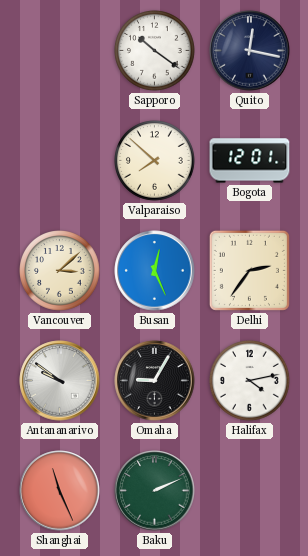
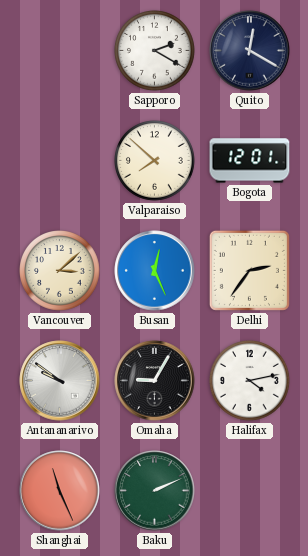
Sapporo: 10:21 -> 2:20 (155, 51)
Quito: 12:17 -> 12:20 (250, 51)
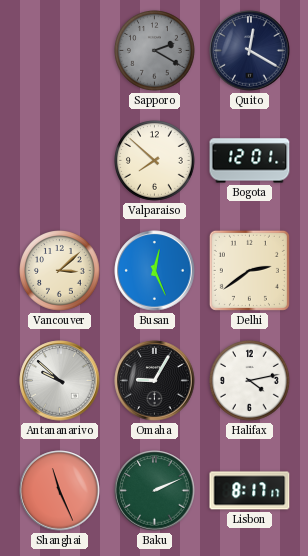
Sapporo dial: white -> grey (155, 51)
Delhi: 2:36 -> 2:39 (249, 270)
Antananarivo: 9:51 -> 9:52 (60, 381)
Lisbon: none -> 8:17 (250, 491)
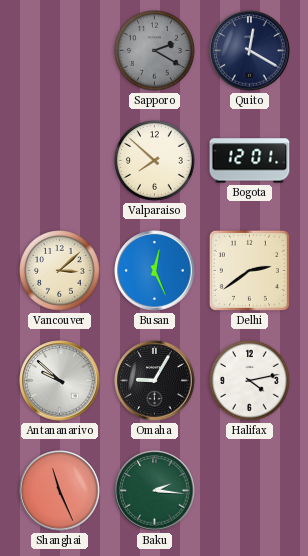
Baku: 2:11 -> 2:16 (155, 491)
Lisbon: 8:17 -> none (250, 491)
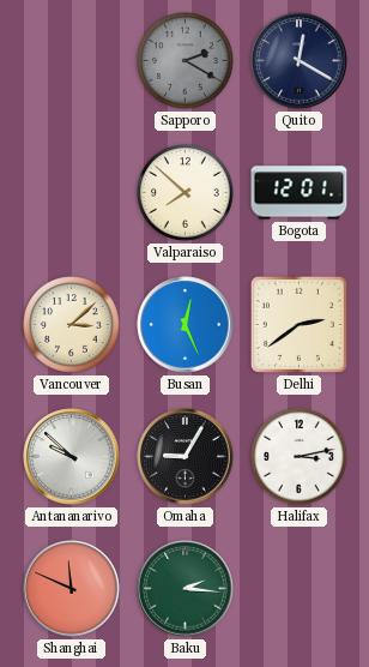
Halifax: 4:13 -> 3:13 (300, 457)
Shanghai: 11:26 -> 11:49 (72, 589)
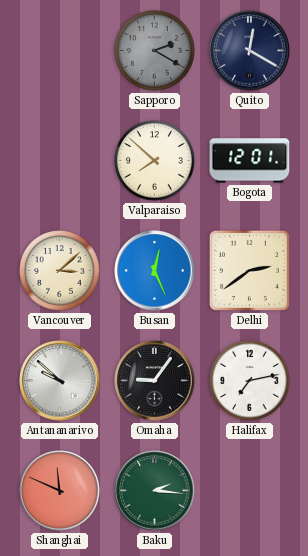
Omaha: 9:05 -> 9:06 (155, 381)
Halifax: 3:13 -> 7:13 (250, 381)
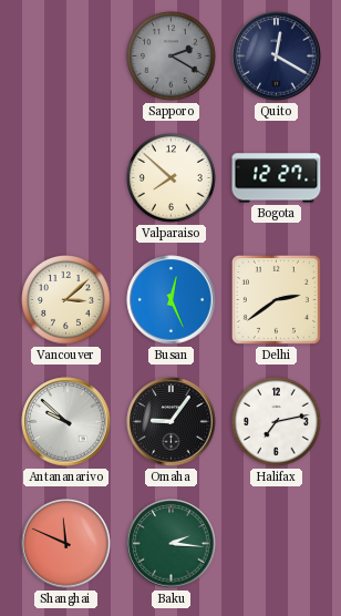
Bogota: 12:01 -> 12:27 (277, 178)
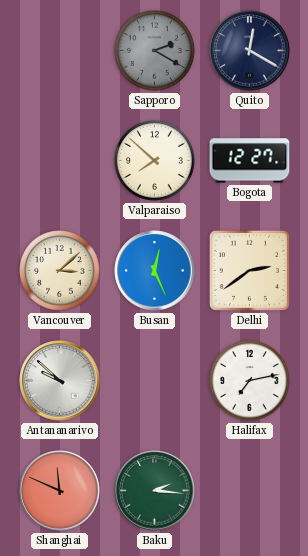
Omaha: 9:06 -> none (172, 422)
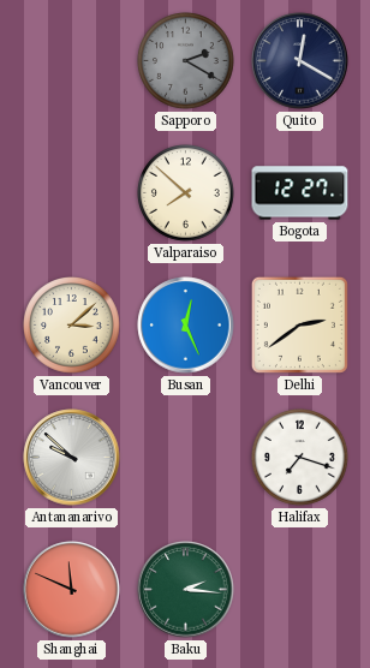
Halifax: 7:13 -> 7:18 (300, 458)
